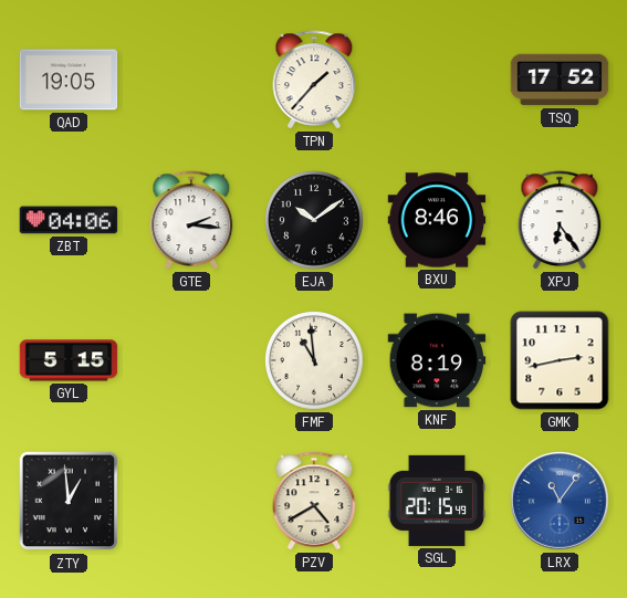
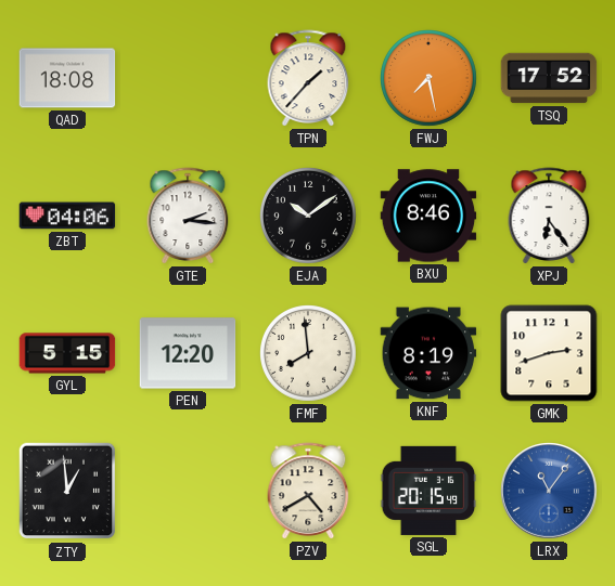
QAD: 19:05 -> 18:08 (67, 78)
FWJ: none -> 7:28 (430, 79)
PEN: none -> 12:20 (188, 353)
FMF: 10:59 -> 7:59 (309, 354)
GMK: 2:43 -> 2:42 (549, 353)
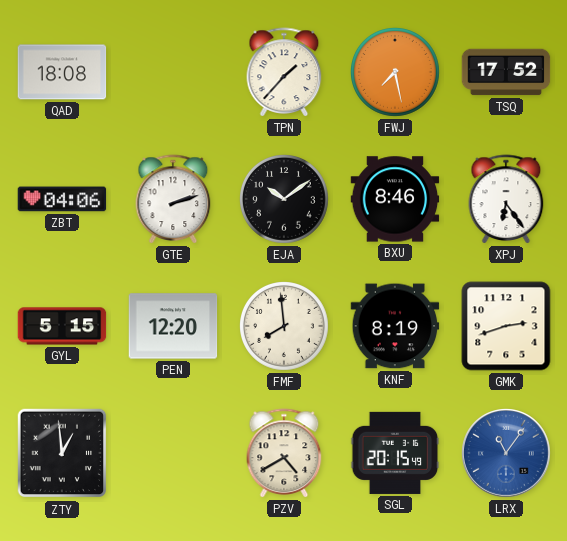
GTE: 2:16 -> 2:12 (173, 199)
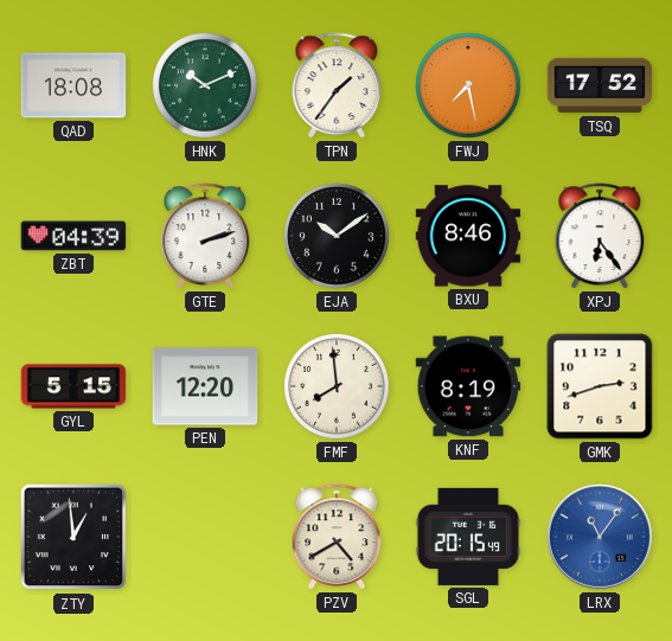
HNK: none -> 10:11 (206, 86)
TPN: 1:37 -> 1:36 (337, 85)
ZBT: 04:06 -> 04:39 (73, 236)
